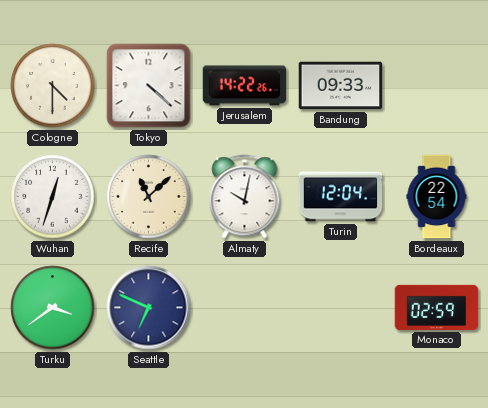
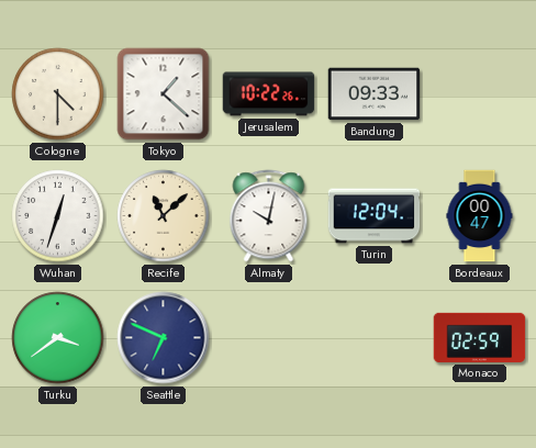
Tokyo: 4:22 -> 1:22 (164, 94)
Jerusalem: 14:22 -> 10:22 (269, 94)
Bordeaux: 22:54 -> 00:47 (480, 216)
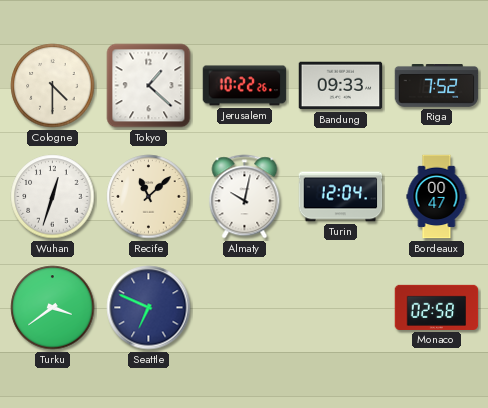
Riga: none -> 7:52 (437, 86)
Monaco: 02:59 -> 02:58 (437, 307)
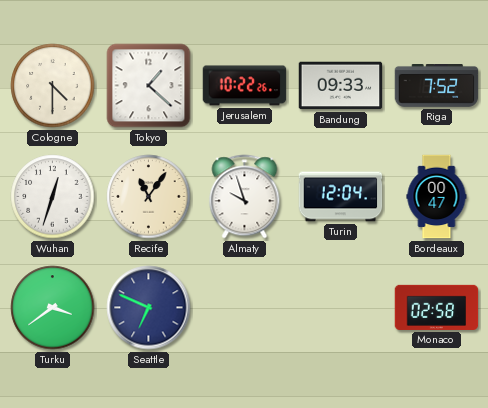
Recife: 11:08 -> 11:06 (149, 197)
Almaty: 10:02 -> 9:57 (245, 197)
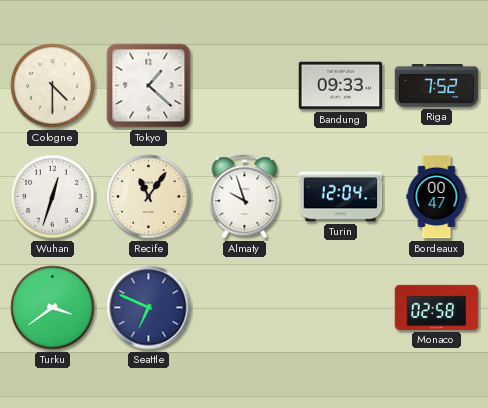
Jerusalem: 10:22 -> none (245, 86)
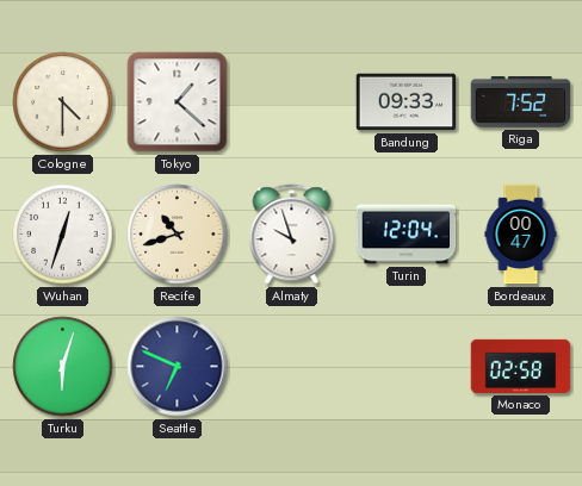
Recife: 11:06 -> 10:42 (178, 235)
Turku: 3:39 -> 6:03 (63, 367)
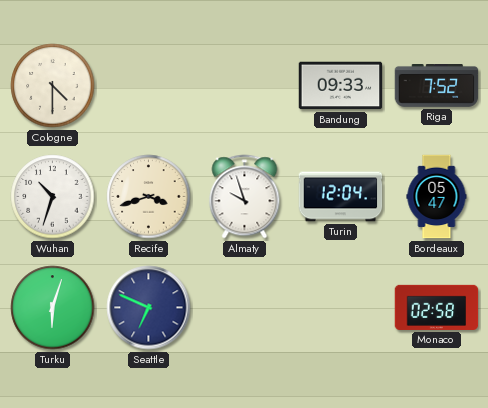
Tokyo: 1:22 -> none (178, 102)
Wuhan: 12:33 -> 10:33 (53, 197)
Recife: 10:42 -> 3:42 (149, 197)
Bordeaux: 00:47 -> 05:47 (437, 197)
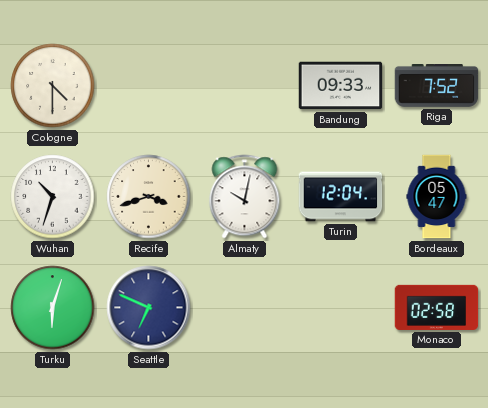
Almaty: 9:57 -> 10:02 (245, 197)
